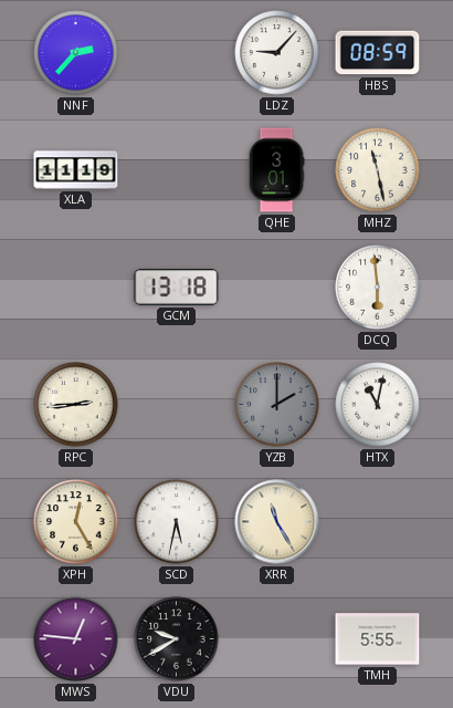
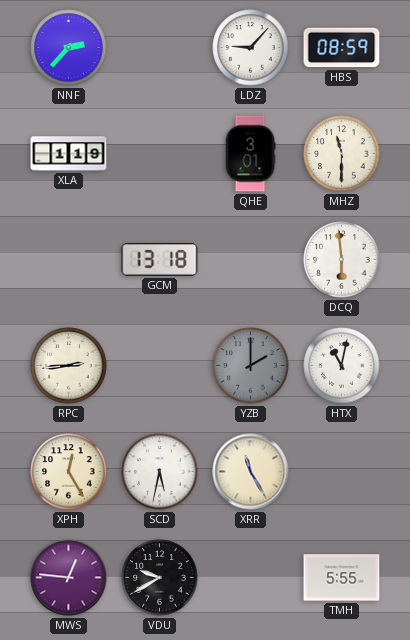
XLA: 11:19 -> 1:19 (69, 154)
MHZ: 11:28 -> 11:30 (342, 154)
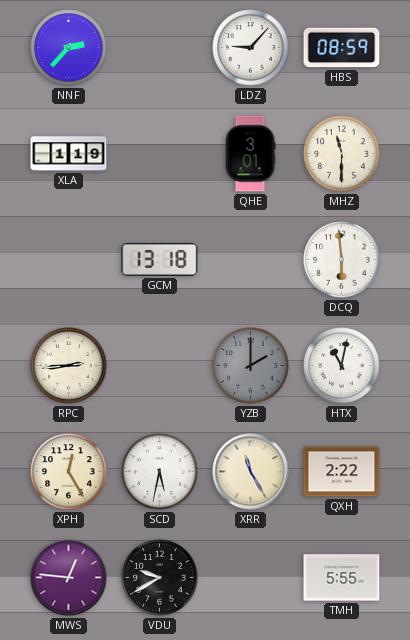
QXH: none -> 2:22 (342, 472)
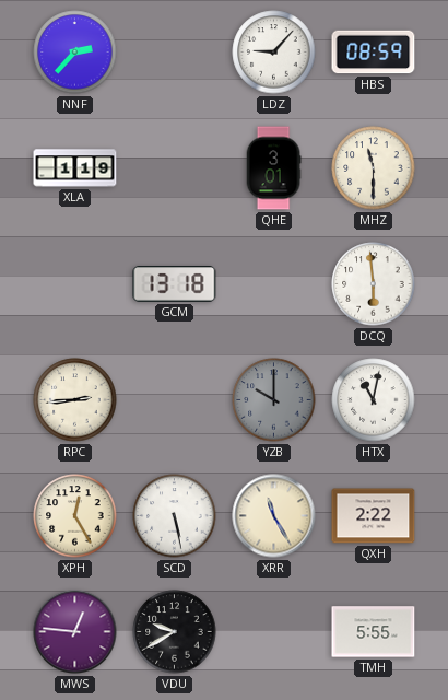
YZB: 2:00 -> 10:00 (274, 400)
SCD: 5:32 -> 5:28 (175, 516)
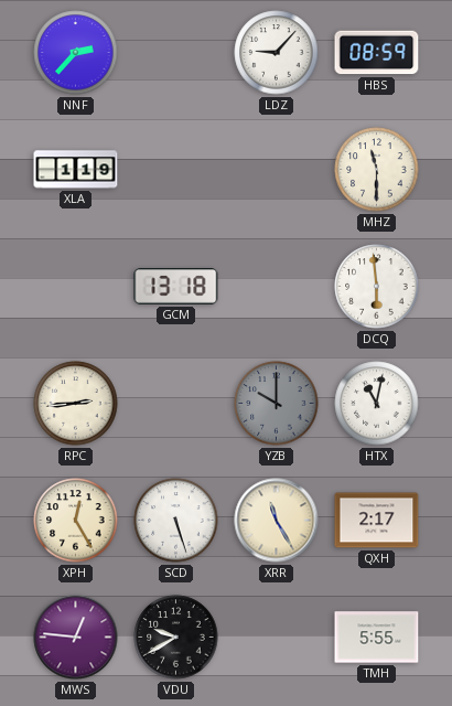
QHE: 3:01 -> none (273, 168)
SCD: 5:28 -> 5:27 (176, 521)
QXH: 2:22 -> 2:17 (377, 521)
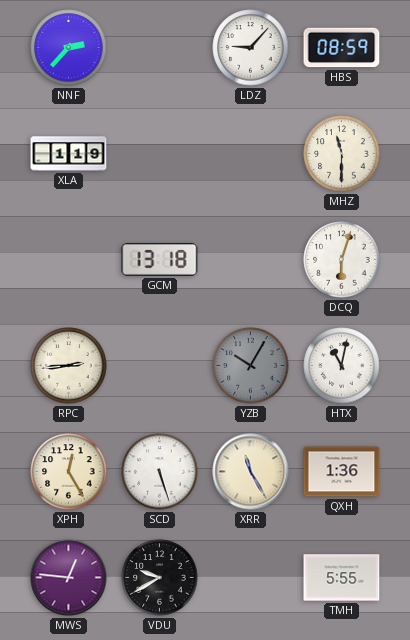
DCQ: 5:59 -> 6:03 (342, 260)
YZB: 10:00 -> 10:05 (251, 366)
QXH: 2:17 -> 1:36 (342, 472)
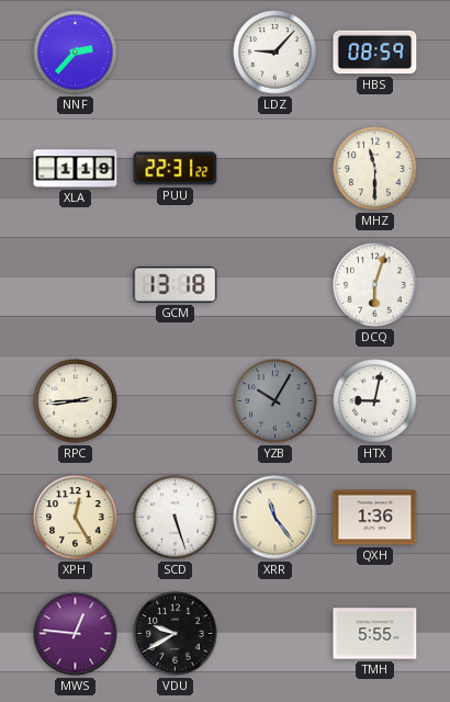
PUU: none -> 22:31 (176, 169)
HTX: 11:02 -> 9:02 (375, 401)
XRR: 11:25 -> 11:24 (275, 518)
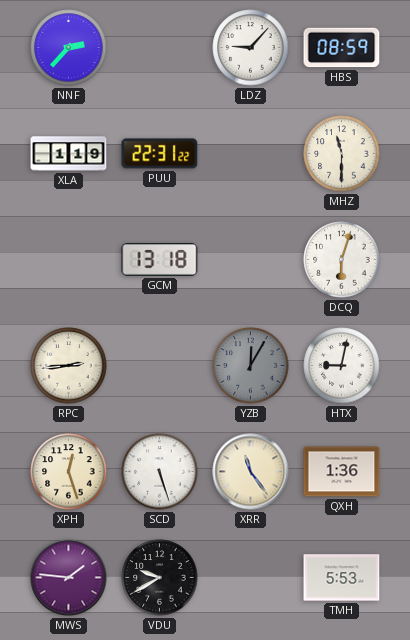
YZB: 10:05 -> 12:05 (251, 366)
XPH: 12:25 -> 12:27 (69, 472)
MWS: 12:46 -> 1:46 (69, 578)
TMH: 5:55 -> 5:53 (342, 578)
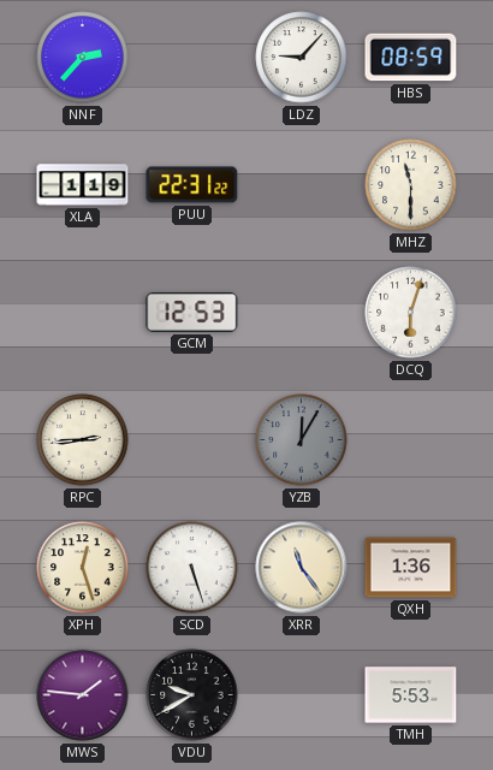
GCM: 13:18 -> 12:53 (192, 313)
HTX: 9:02 -> none (342, 366)
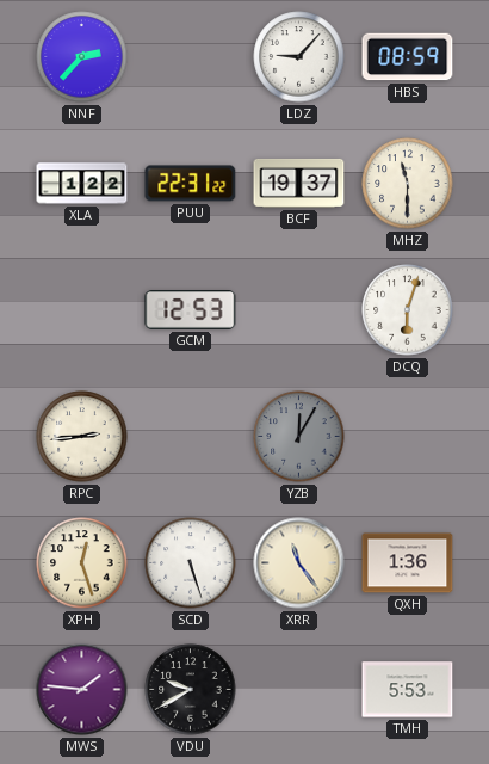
XLA: 1:19 -> 1:22 (82, 184)
BCF: none -> 19:37 (299, 183)
